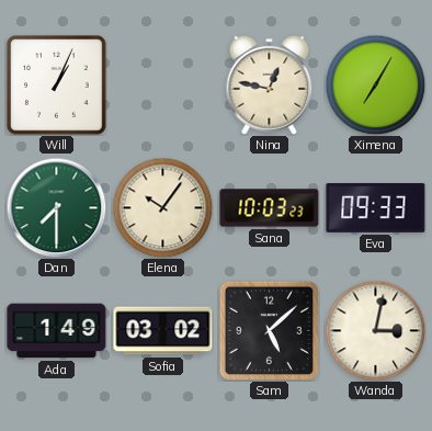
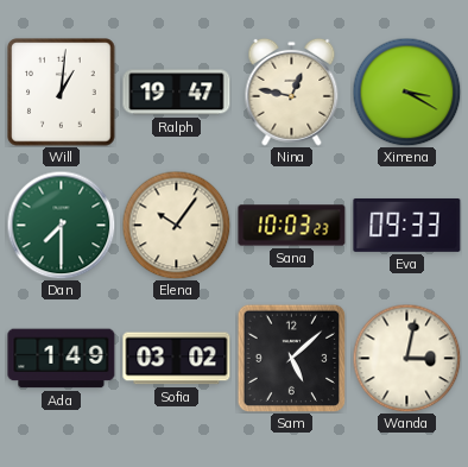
Will: 1:04 -> 1:01 (62, 93)
Ralph: none -> 19:47 (177, 93)
Ximena: 7:05 -> 3:20 (406, 91)
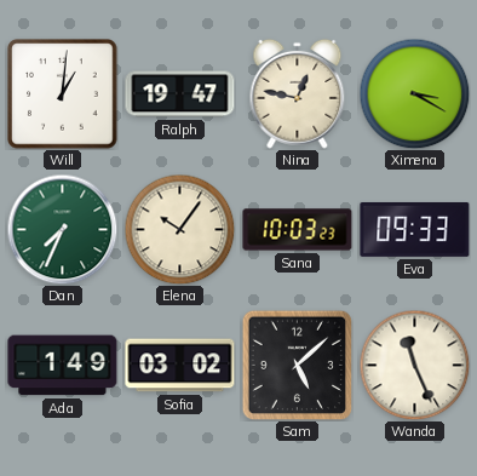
Dan: 7:30 -> 7:34 (62, 229)
Wanda: 3:02 -> 11:26 (414, 365)
